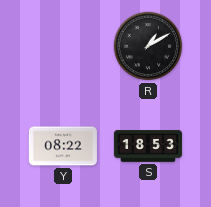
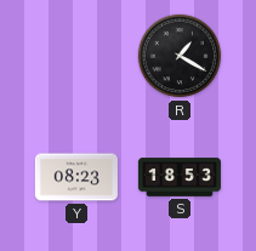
R: 1:10 -> 1:20 (180, 56)
Y: 08:22 -> 08:23 (76, 177)
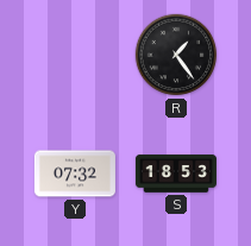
R: 1:20 -> 1:24 (176, 55)
Y: 08:23 -> 07:32 (75, 174)
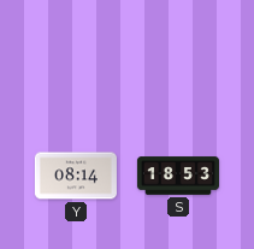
R: 1:24 -> none (176, 55)
Y: 07:32 -> 08:14 (76, 176)
